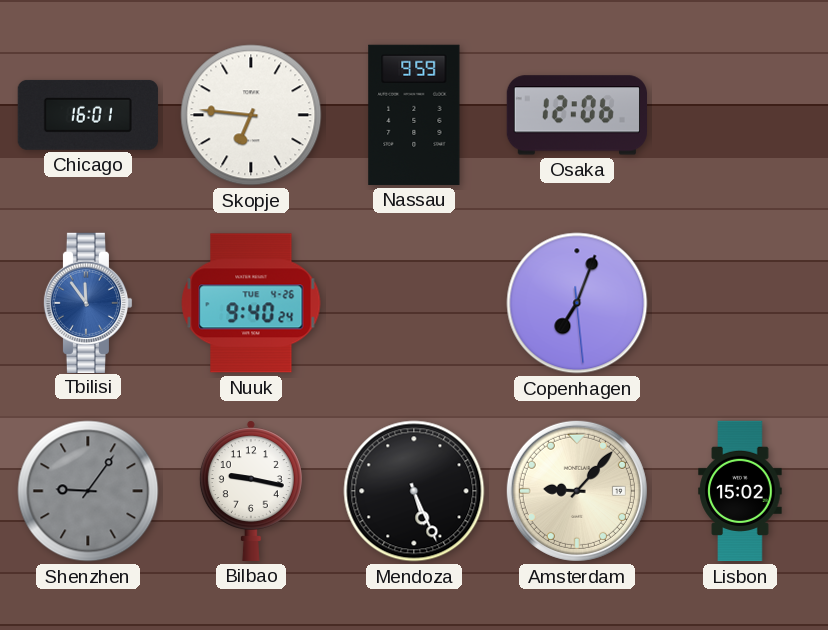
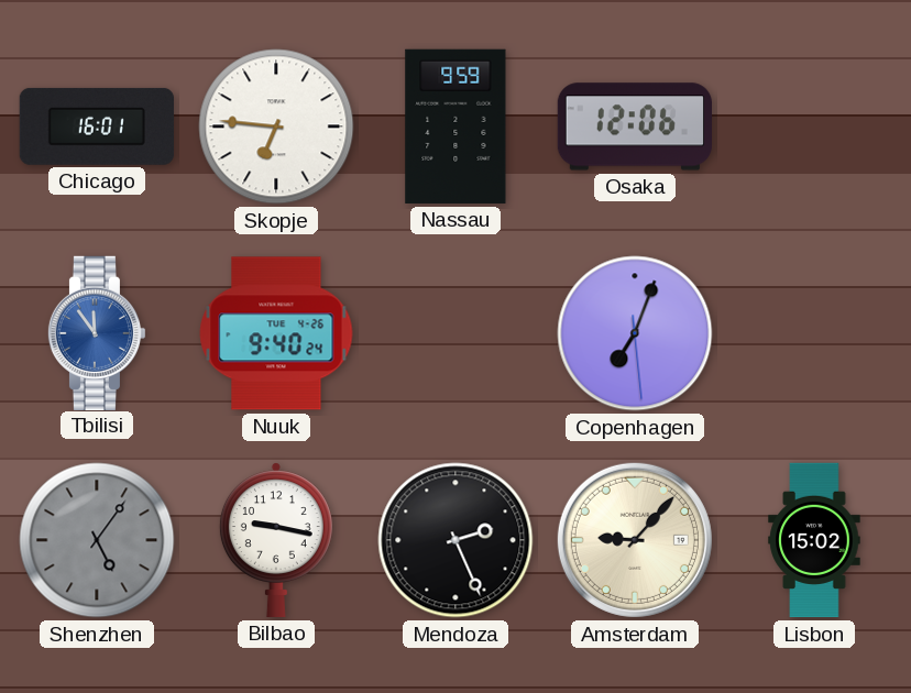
Shenzhen: 9:06 -> 5:06 (97, 540)
Mendoza: 5:26 -> 2:26 (455, 540)
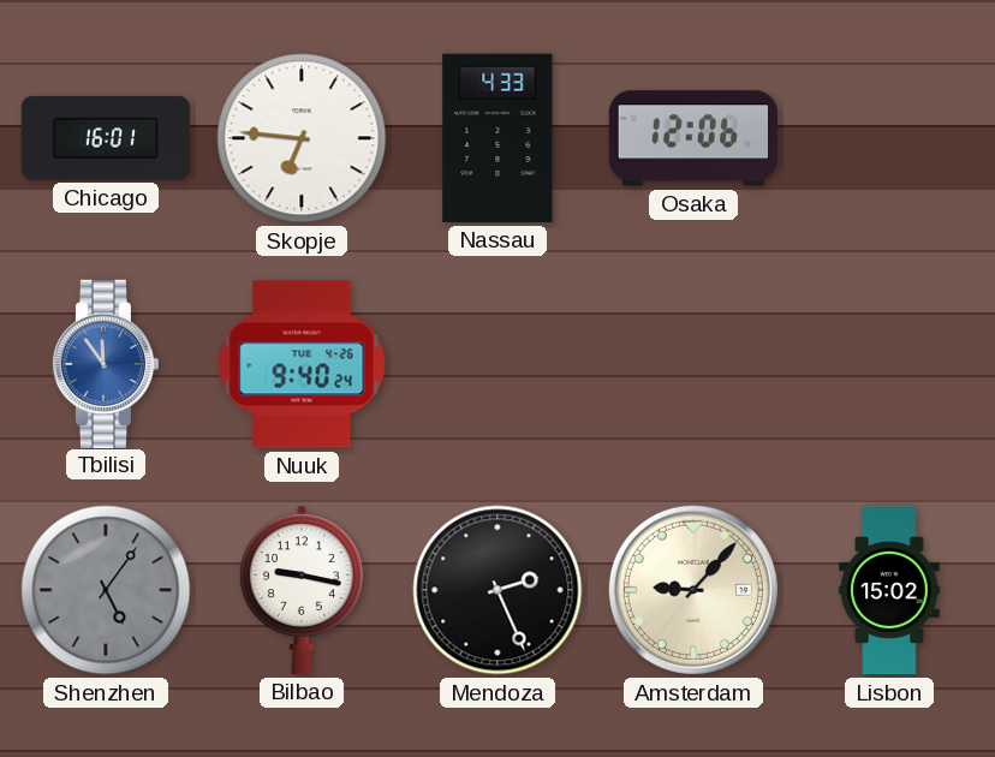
Nassau: 9:59 -> 4:33 (497, 138)
Copenhagen: 7:03 -> none (635, 333)
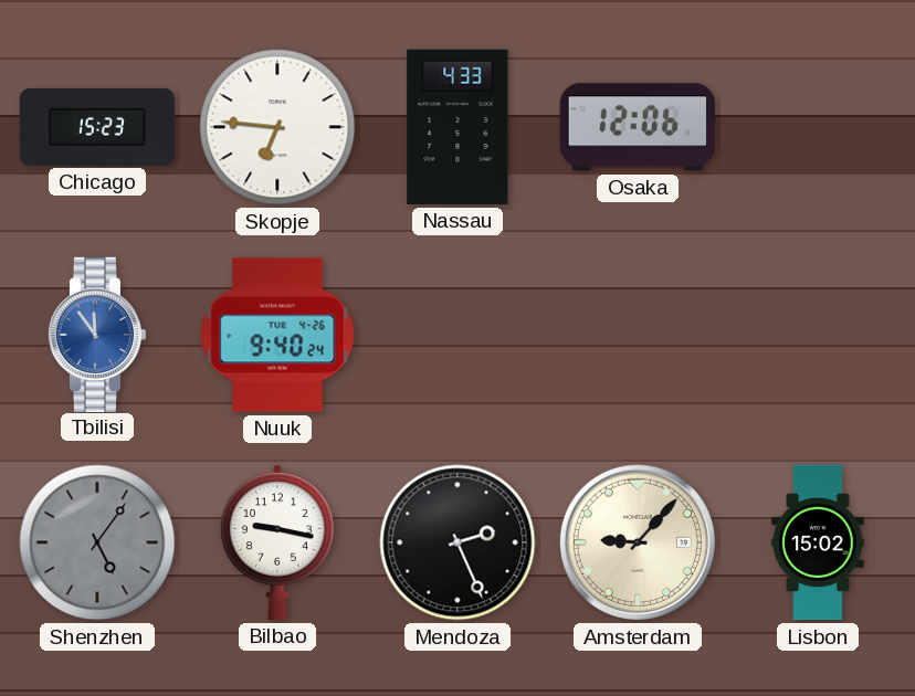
Chicago: 16:01 -> 15:23 (97, 127)
